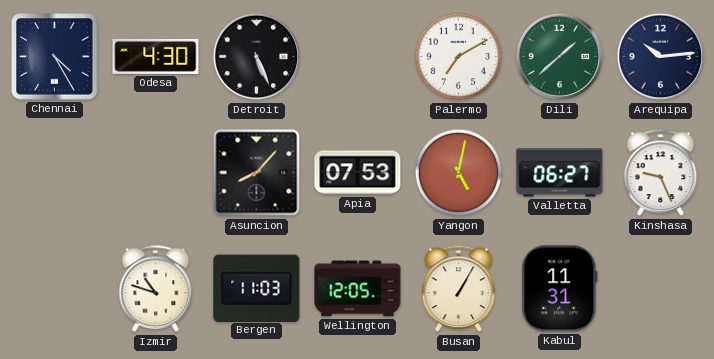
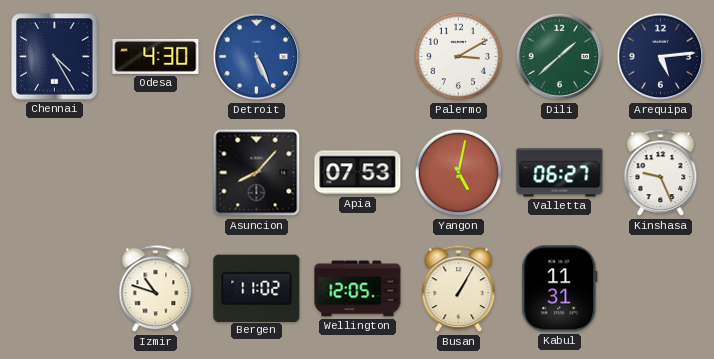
Detroit dial: black -> blue (257, 57)
Palermo: 7:10 -> 3:10 (459, 57)
Arequipa: 10:14 -> 5:14 (661, 57)
Bergen: 11:03 -> 11:02 (257, 288)
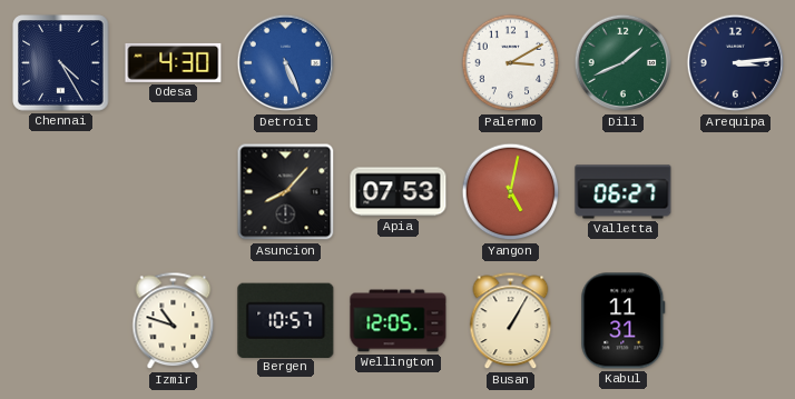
Dili: 1:38 -> 1:41 (624, 63)
Arequipa: 5:14 -> 3:14 (736, 63)
Kinshasa: 9:26 -> none (661, 173)
Bergen: 11:02 -> 10:57 (286, 320)
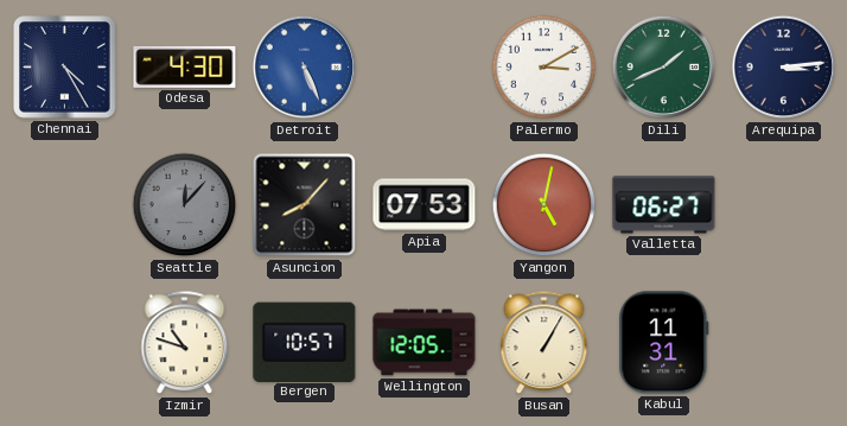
Seattle: none -> 12:07 (185, 205)
